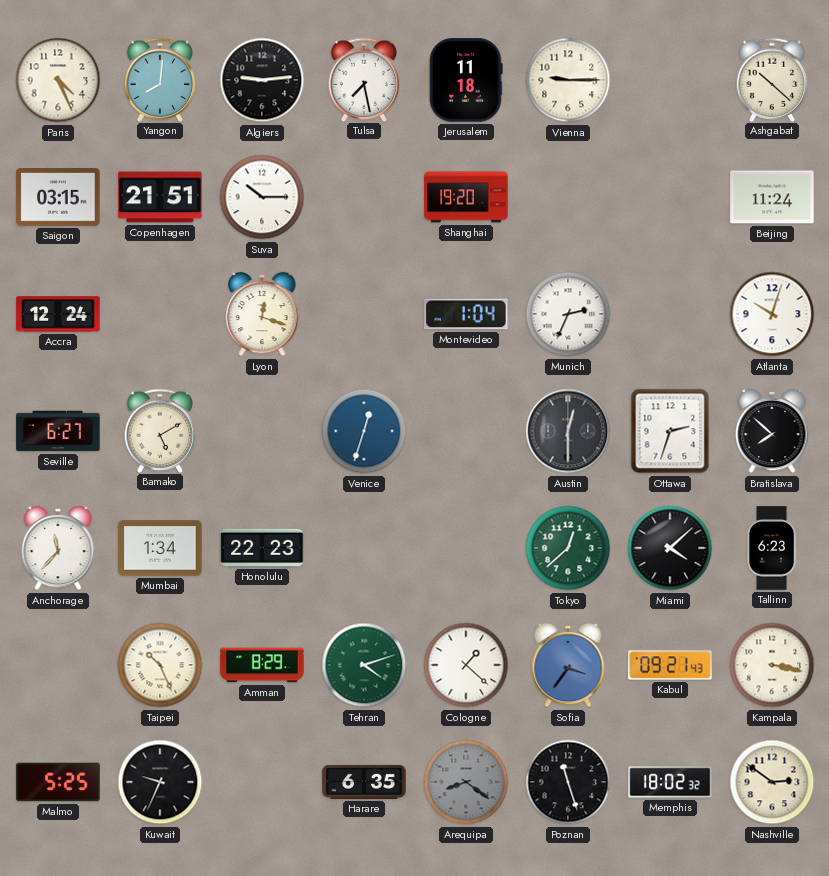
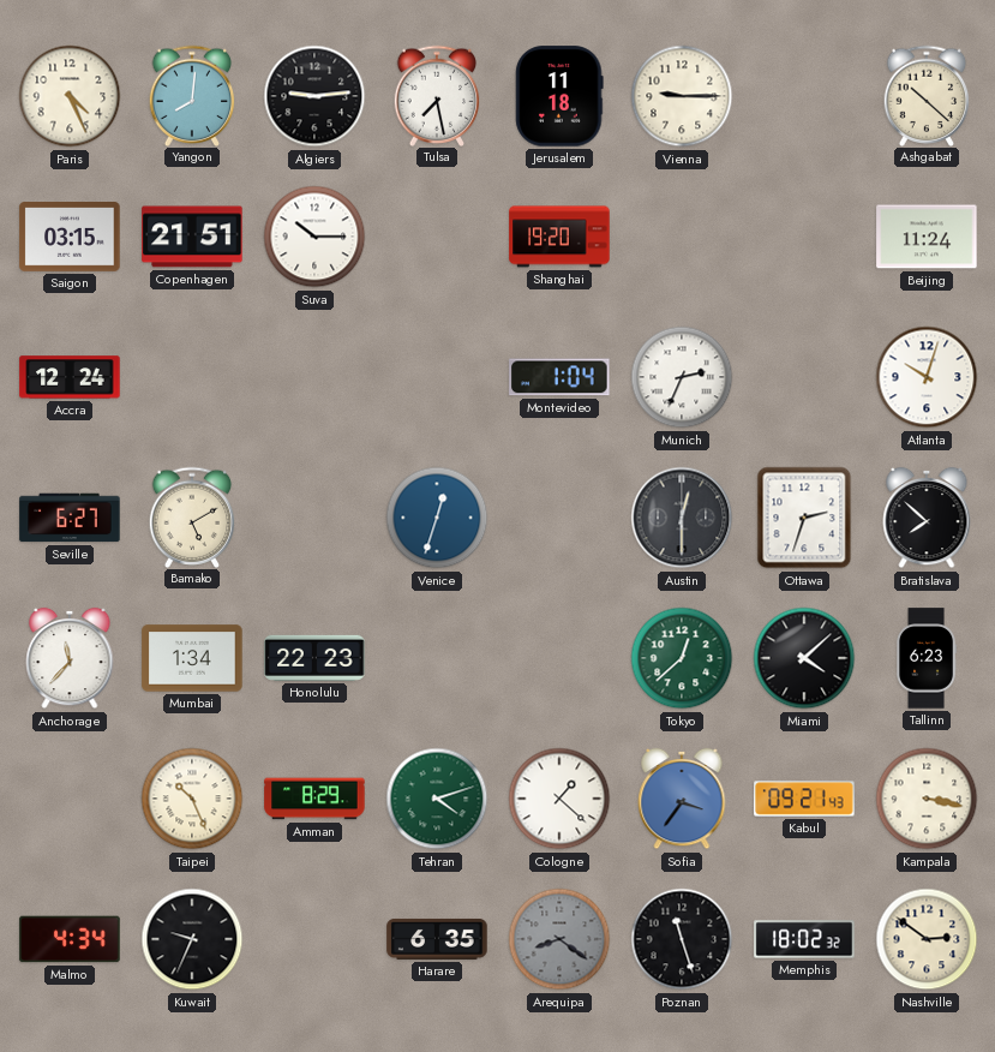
Lyon: 12:18 -> none (262, 314)
Malmo: 5:25 -> 4:34 (70, 939)
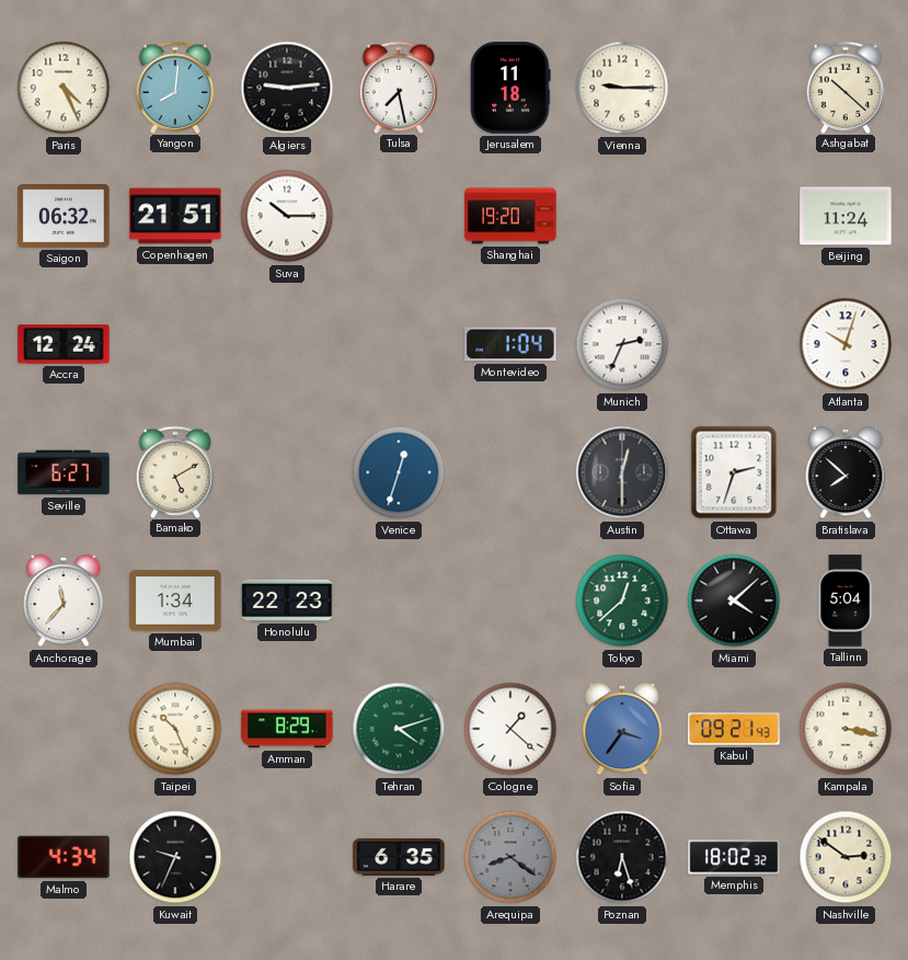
Saigon: 03:15 -> 06:32 (64, 217)
Tallinn: 6:23 -> 5:04 (844, 601)
Poznan: 11:27 -> 6:27 (622, 857)
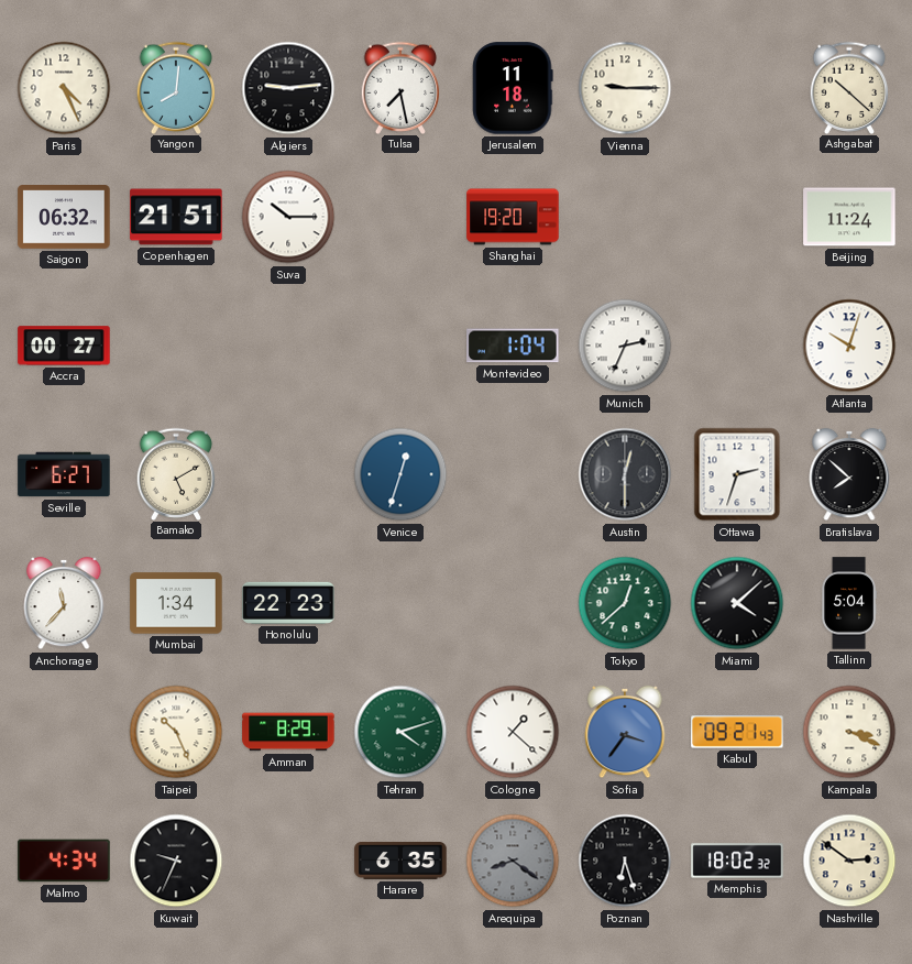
Accra: 12:24 -> 00:27 (64, 346)
Kampala: 3:17 -> 3:19 (849, 732)
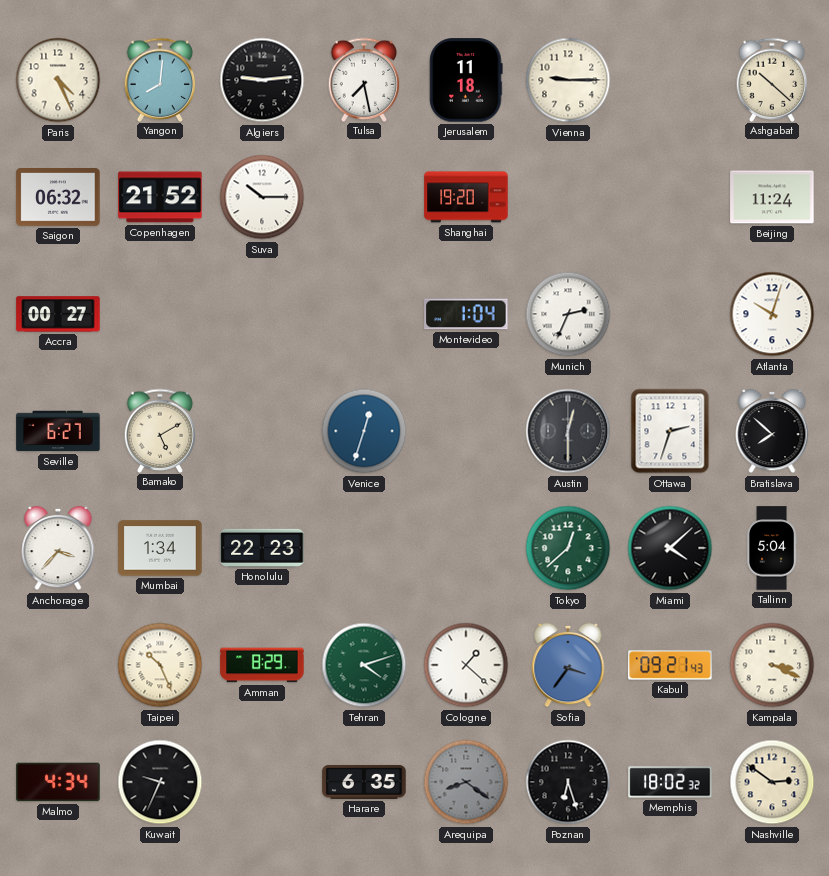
Copenhagen: 21:51 -> 21:52 (160, 197)
Anchorage: 11:37 -> 3:37 (58, 548)
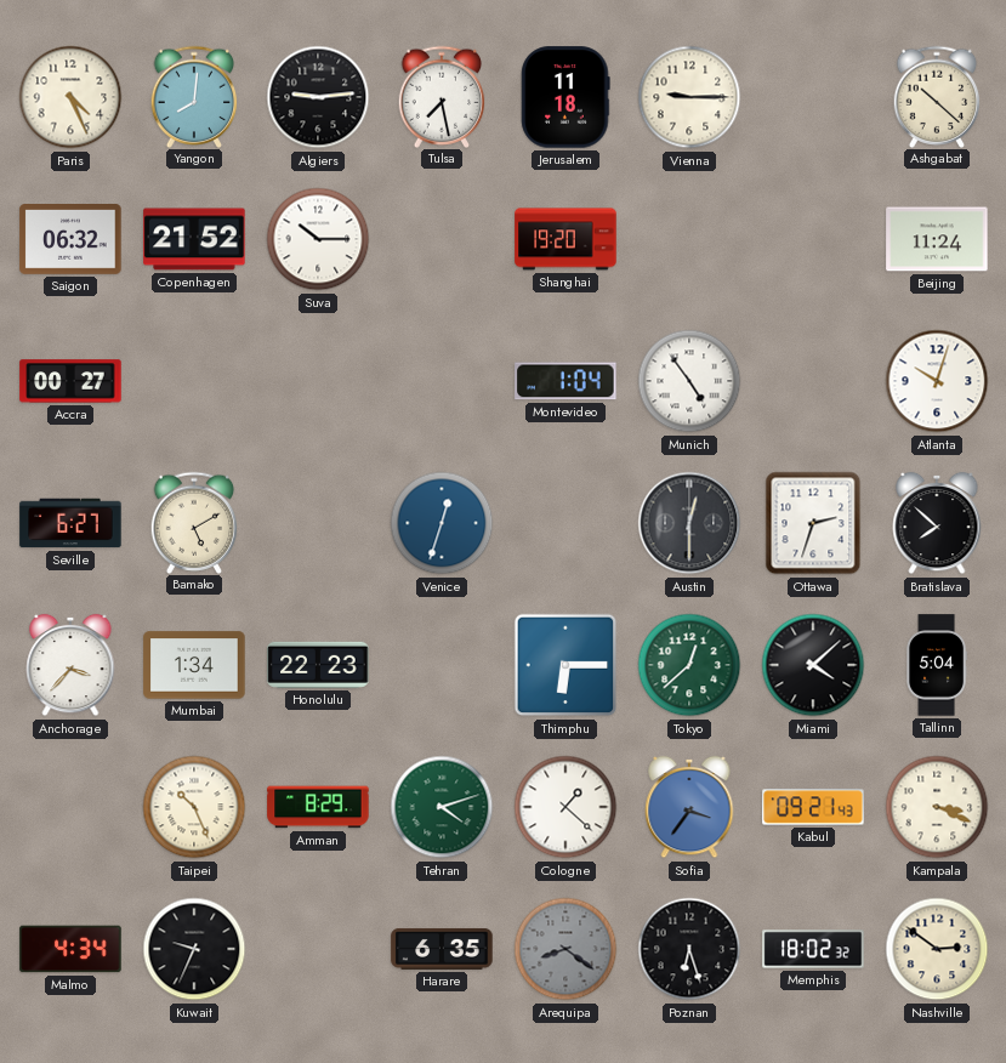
Munich: 2:34 -> 4:54 (689, 381)
Thimphu: none -> 6:15 (565, 665)
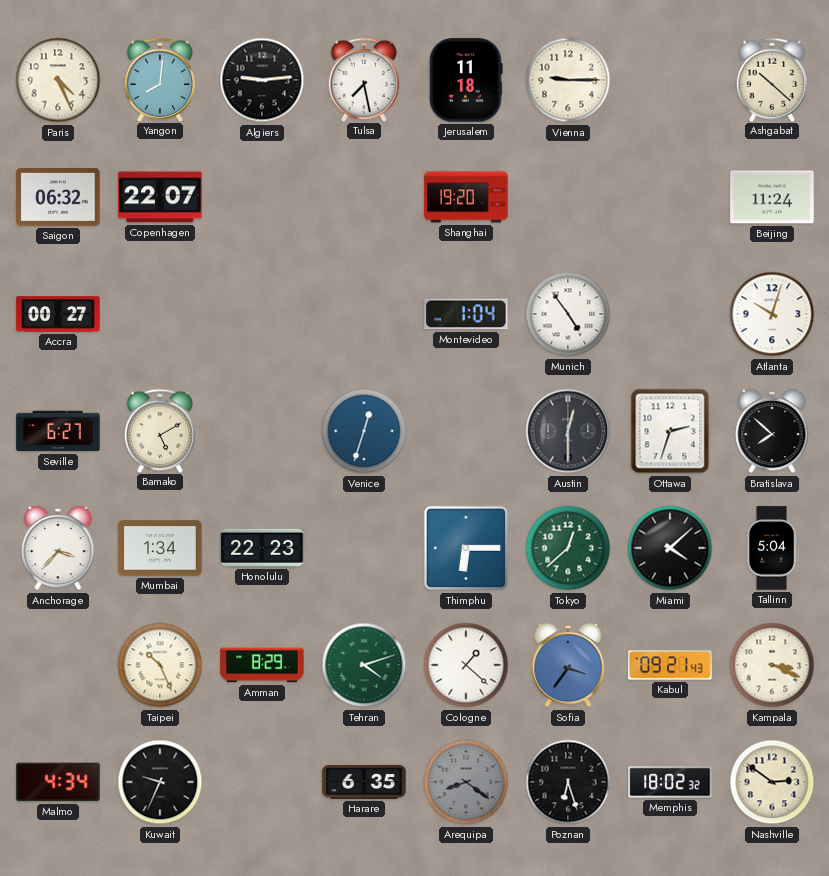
Copenhagen: 21:52 -> 22:07 (160, 197)
Suva: 10:15 -> none (318, 239)
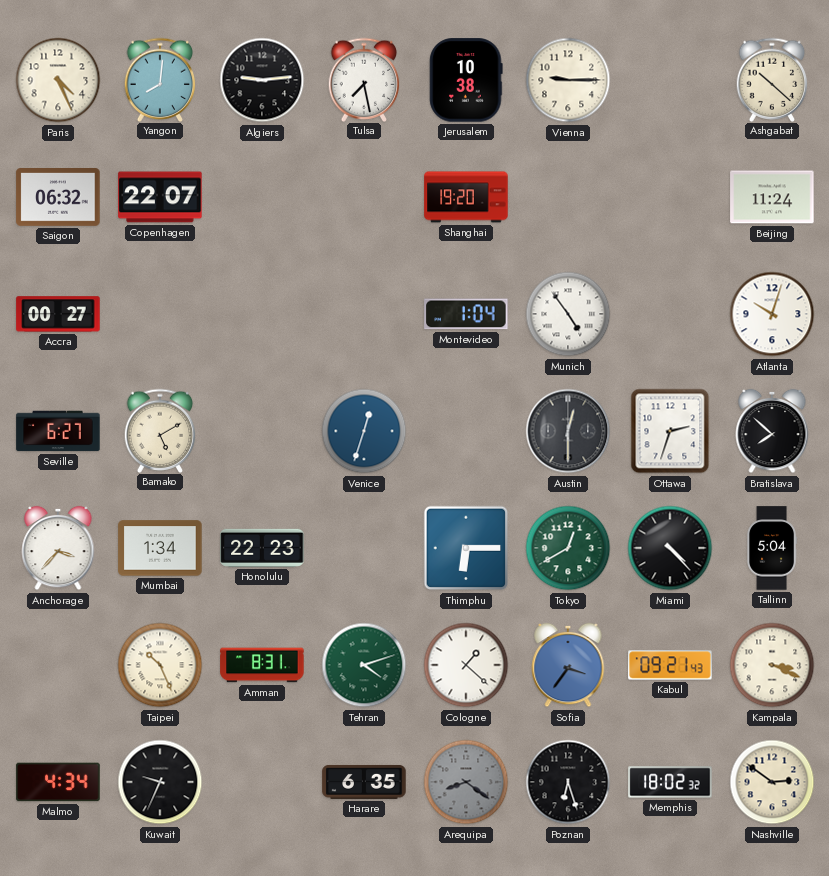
Jerusalem: 11:18 -> 10:38 (466, 80)
Tokyo: 12:38 -> 12:40 (568, 548)
Miami: 4:08 -> 4:23 (670, 548)
Amman: 8:29 -> 8:31 (262, 665)
